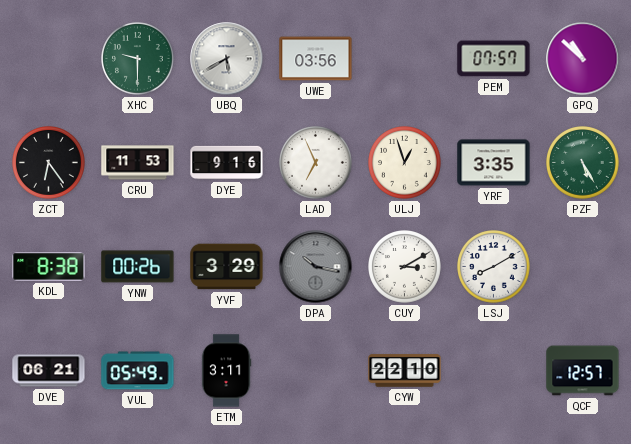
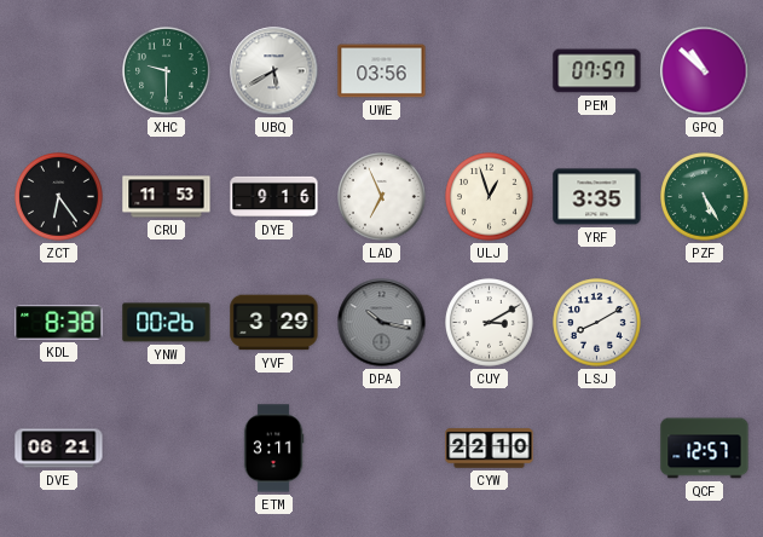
VUL: 05:49 -> none (138, 371)
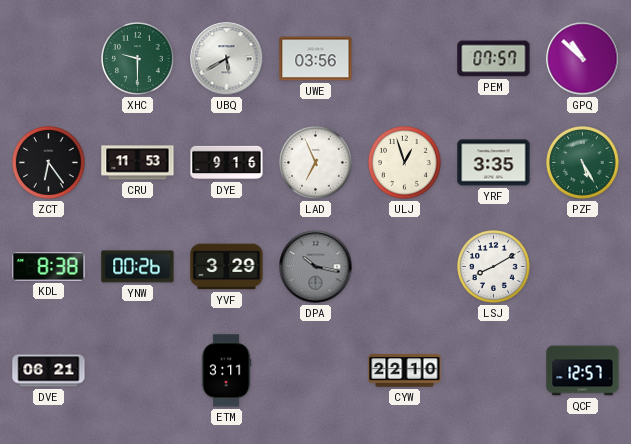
CUY: 3:10 -> none (490, 323)
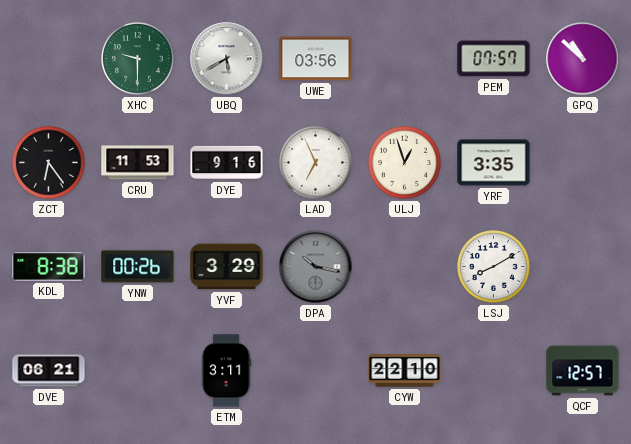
PZF: 5:25 -> none (583, 163)
